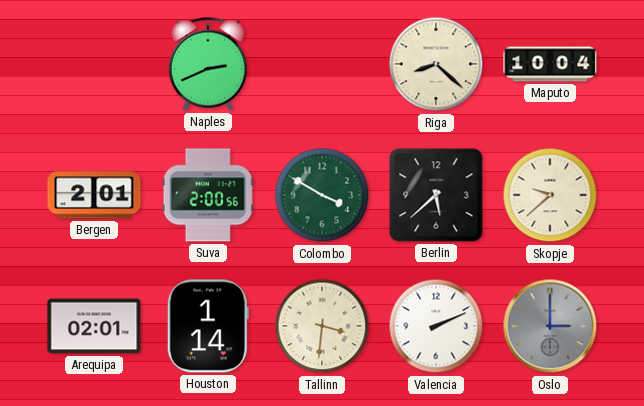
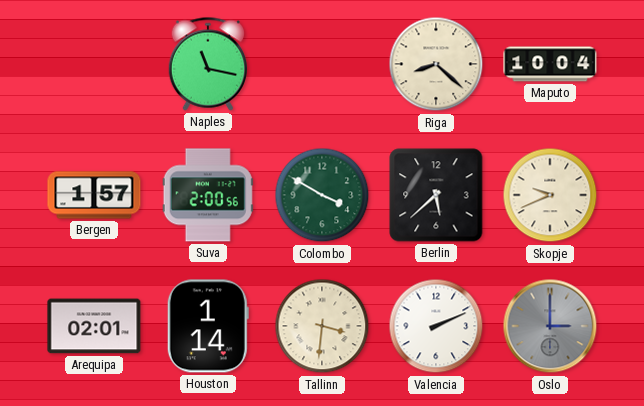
Naples: 2:41 -> 11:17 (208, 64)
Bergen: 2:01 -> 1:57 (94, 195)
Skopje: 9:38 -> 9:41 (550, 195)
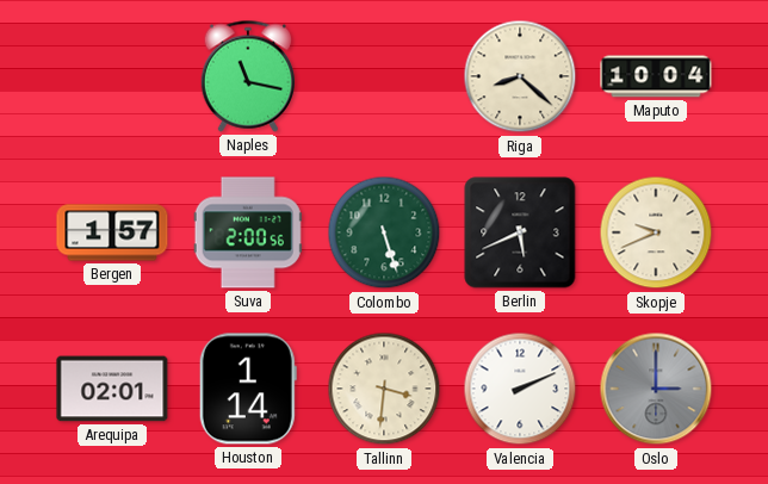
Colombo: 3:50 -> 5:27 (384, 232)
Berlin: 5:38 -> 5:41 (520, 232)
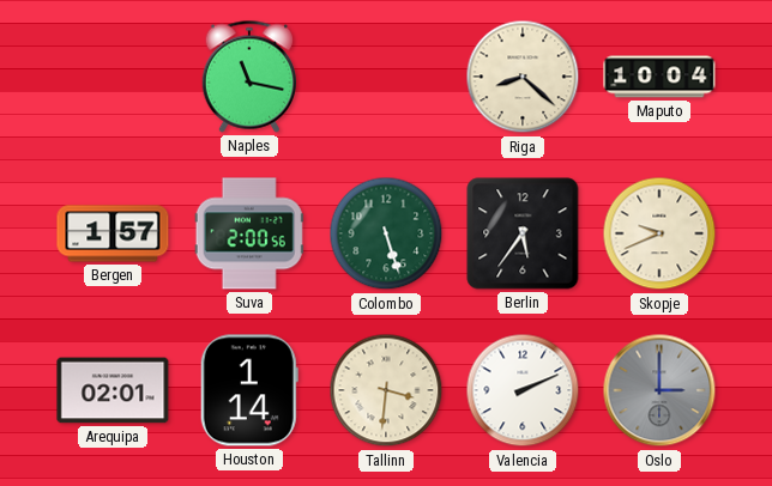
Berlin: 5:41 -> 5:36 (523, 233)
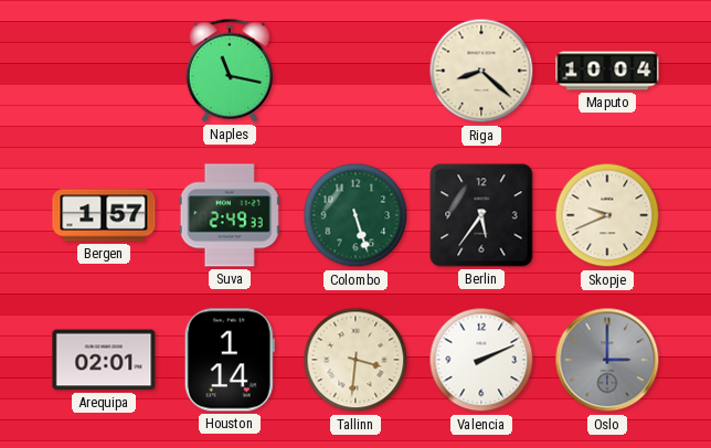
Suva: 2:00 -> 2:49 (230, 215)
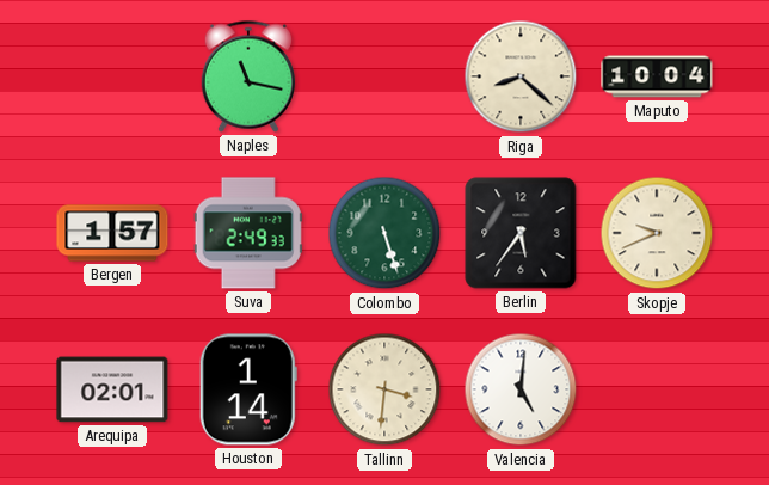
Valencia: 2:11 -> 5:01 (521, 389)
Oslo: 3:00 -> none (607, 360)
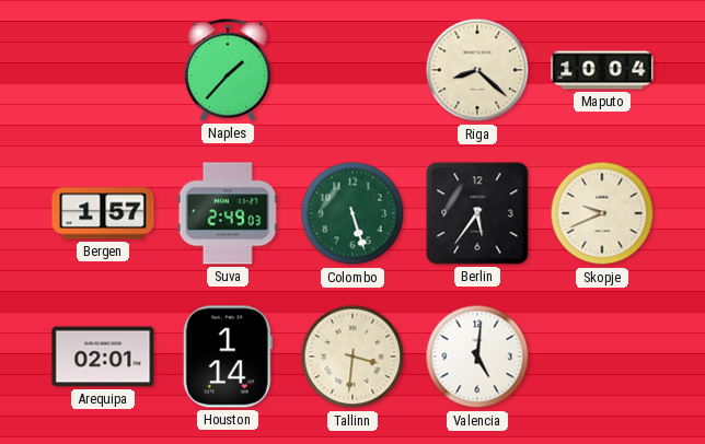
Naples: 11:17 -> 1:37 (228, 70)
Suva: 2:49:33 -> 2:49:03 (228, 213)
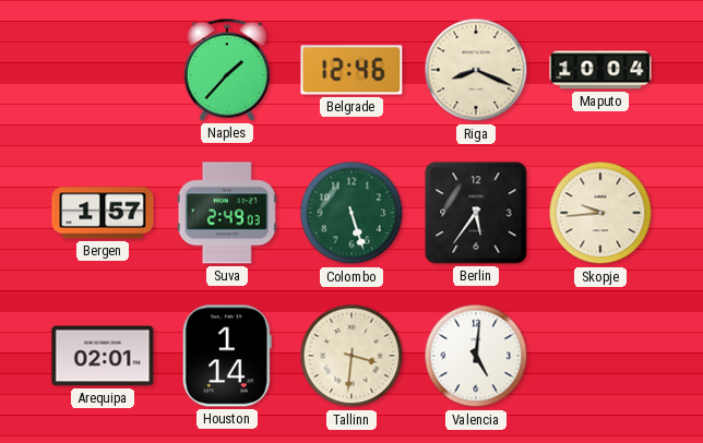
Belgrade: none -> 12:46 (352, 70)
Riga: 8:22 -> 8:19 (476, 70)
Skopje: 9:41 -> 9:44 (600, 213)
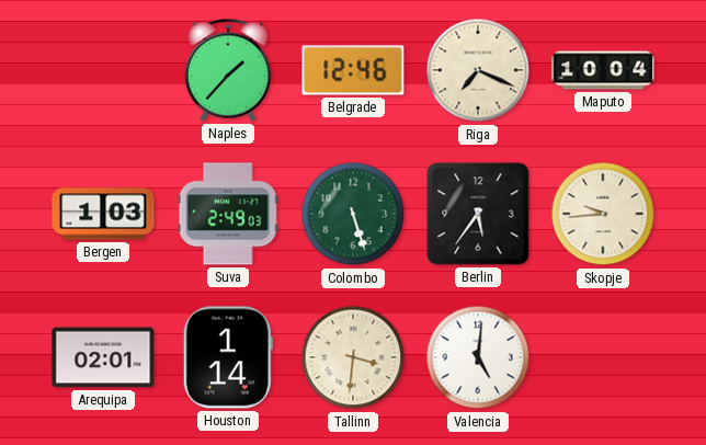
Riga: 8:19 -> 7:19 (478, 70)
Bergen: 1:57 -> 1:03 (103, 214)
